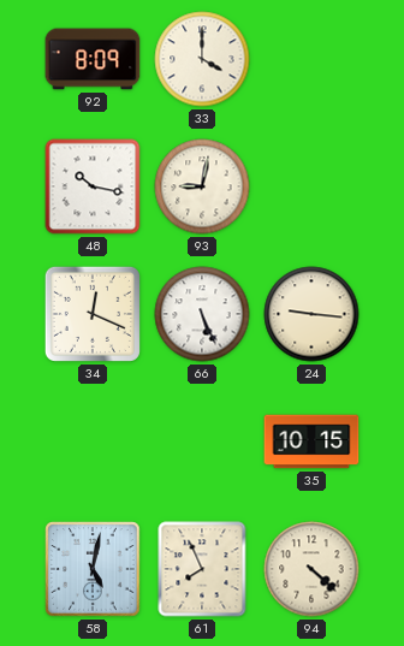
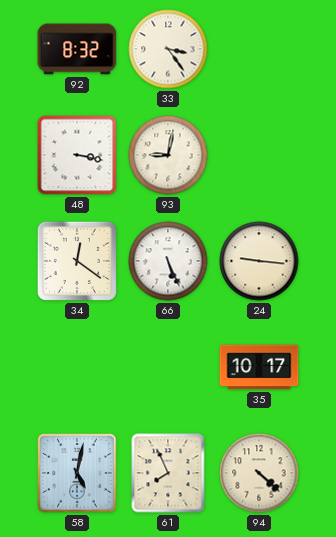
92: 8:09 -> 8:32 (77, 49)
33: 4:00 -> 3:24 (168, 49)
48: 10:17 -> 3:17 (77, 155)
34: 12:19 -> 12:21 (77, 261)
35: 10:15 -> 10:17 (259, 367)
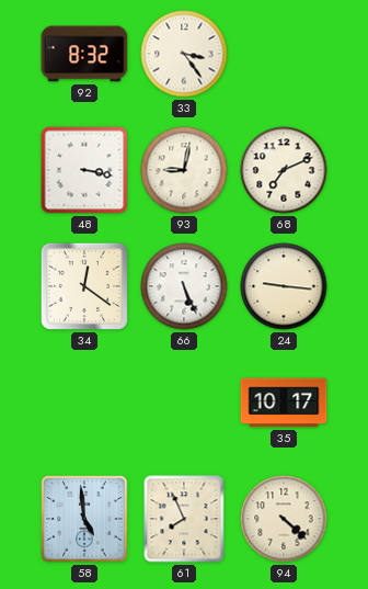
68: none -> 7:11 (284, 170)
58: 5:02 -> 4:59 (84, 519)
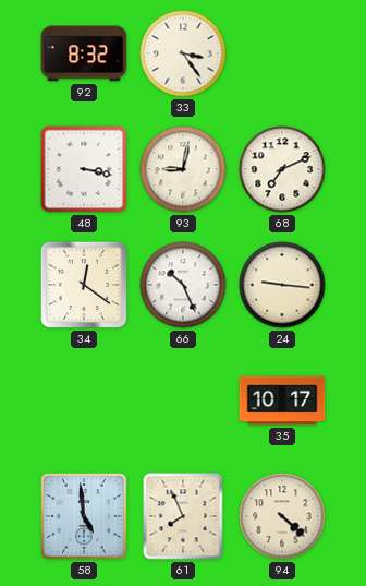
66: 5:26 -> 10:26 (183, 285)
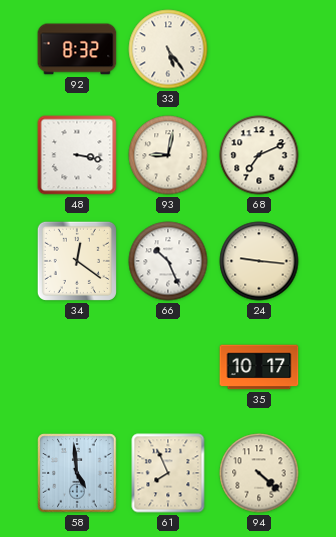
33: 3:24 -> 5:24 (168, 49)
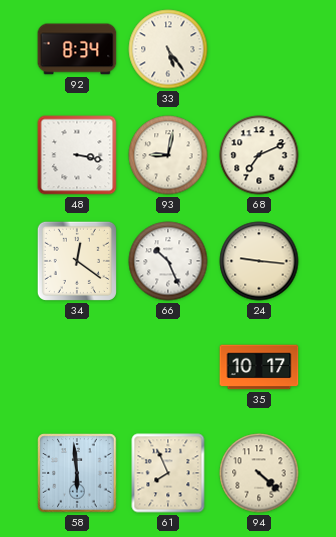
92: 8:32 -> 8:34 (77, 49)
58: 4:59 -> 5:59 (77, 473)
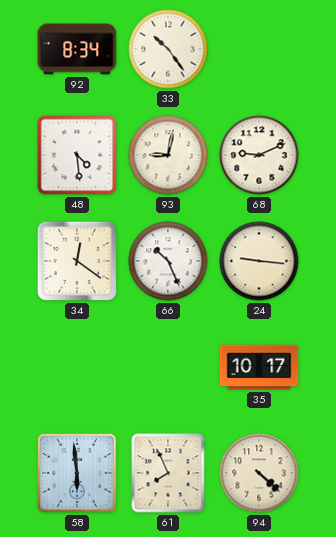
33: 5:24 -> 10:24 (168, 49)
48: 3:17 -> 4:29 (77, 155)
68: 7:11 -> 9:11 (259, 155)
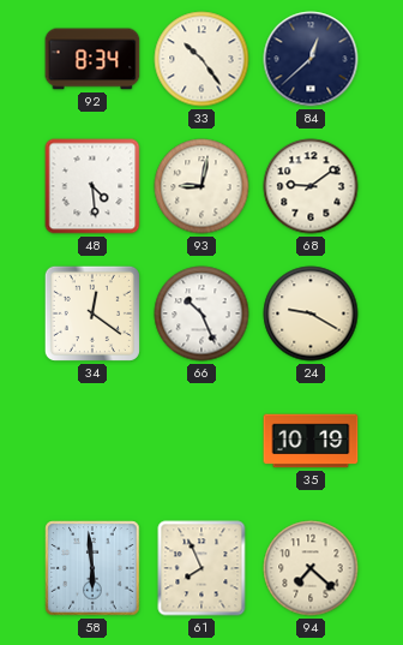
84: none -> 12:38 (311, 59)
68: 9:11 -> 9:09 (311, 186)
24: 9:16 -> 9:20 (311, 313)
35: 10:17 -> 10:19 (311, 441)
94: 4:22 -> 7:22 (311, 568)
